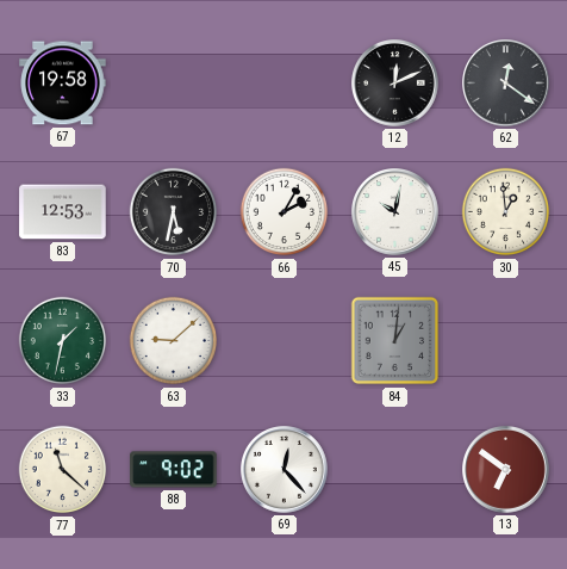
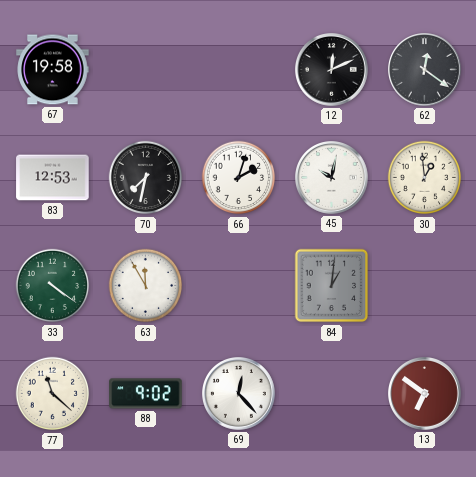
70: 5:32 -> 7:32 (146, 178)
66: 2:05 -> 2:03 (239, 178)
33: 1:32 -> 4:21 (53, 286)
63: 9:08 -> 11:55 (146, 286)
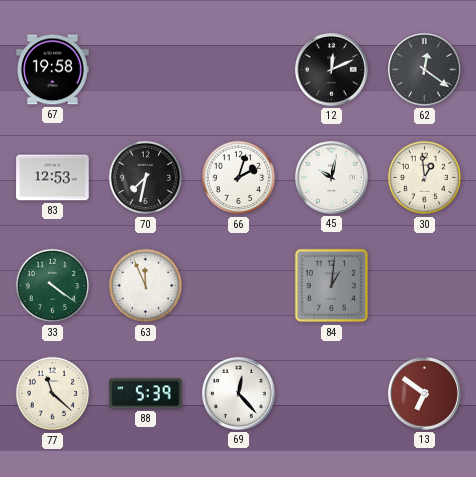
63: 11:55 -> 11:56 (146, 286)
88: 9:02 -> 5:39 (146, 394)
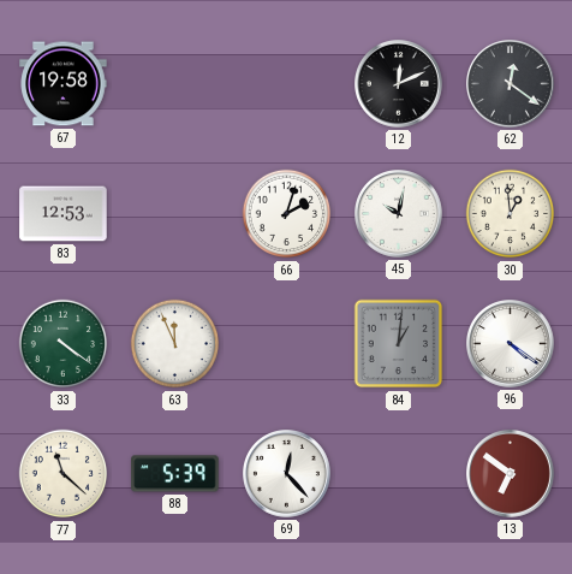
70: 7:32 -> none (146, 178)
96: none -> 4:21 (511, 344)
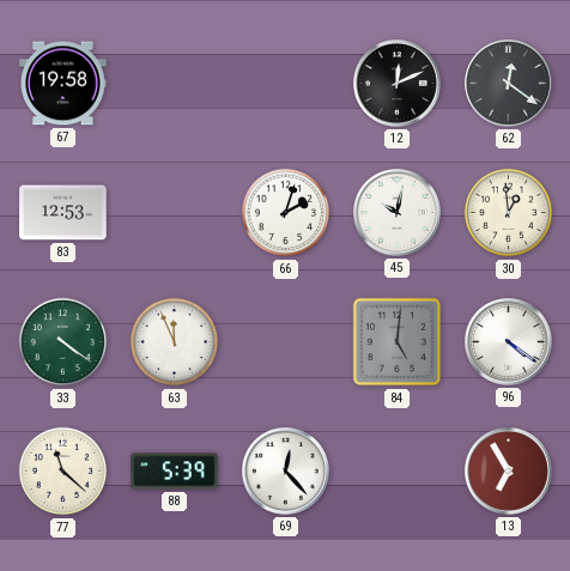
84: 1:01 -> 5:01 (398, 342)
13: 6:51 -> 6:55 (509, 472)
